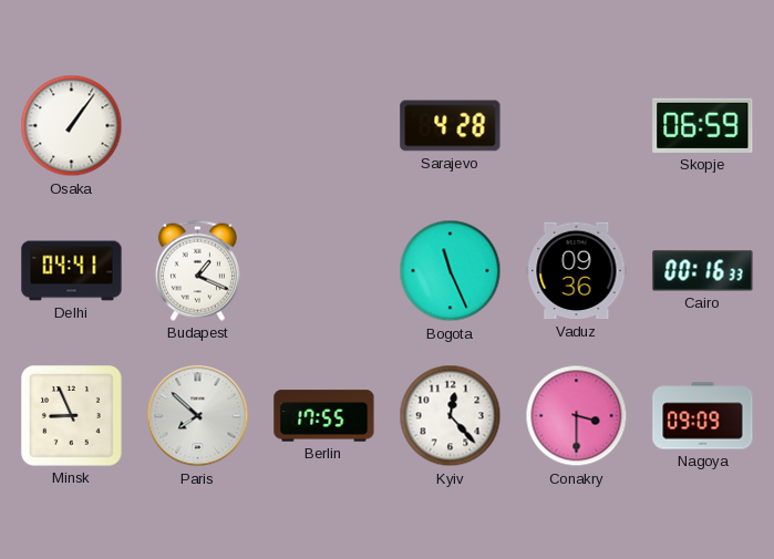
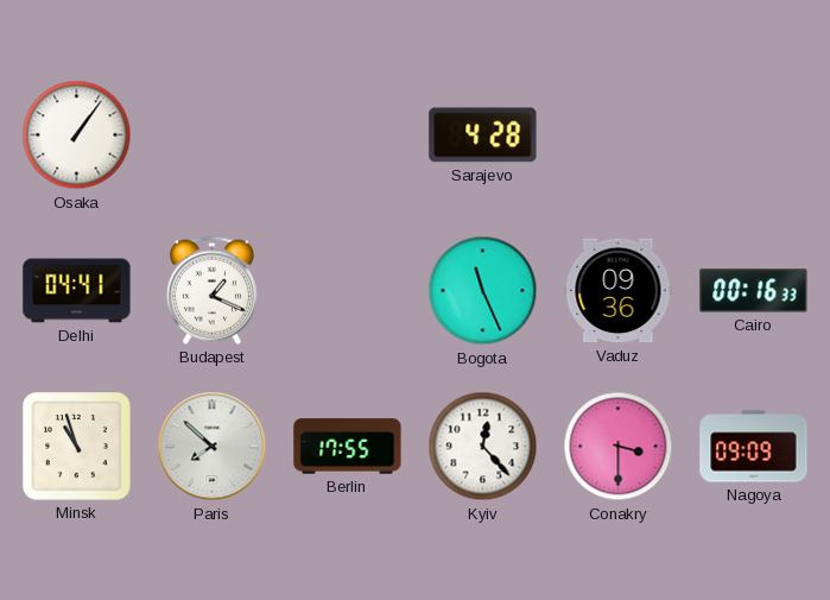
Skopje: 06:59 -> none (703, 125)
Minsk: 8:56 -> 10:57 (77, 447)
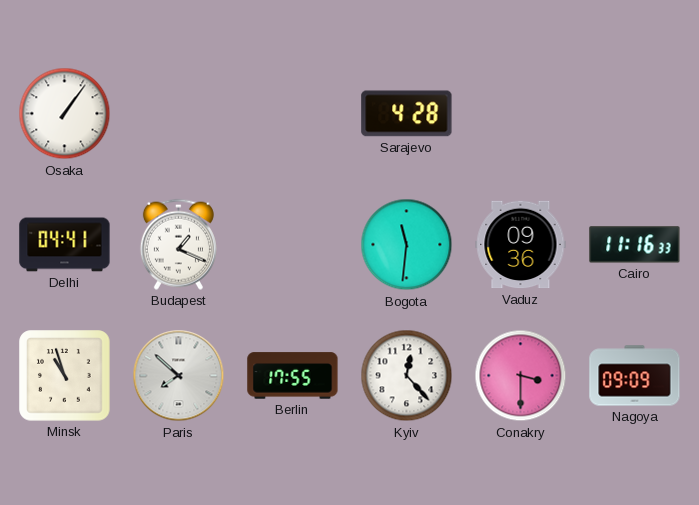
Bogota: 11:26 -> 11:31 (407, 245)
Cairo: 00:16 -> 11:16 (635, 245)
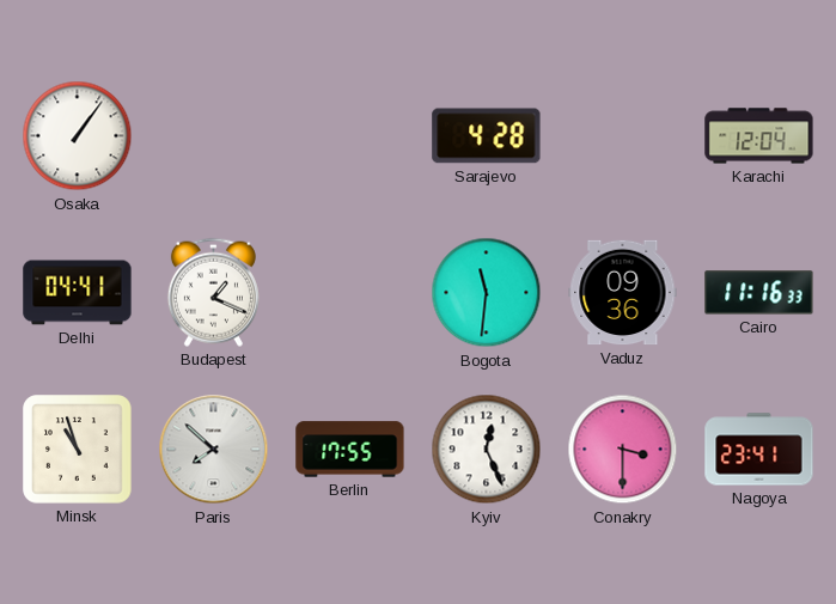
Karachi: none -> 12:04 (759, 136)
Kyiv: 12:23 -> 12:26 (487, 450)
Nagoya: 09:09 -> 23:41 (759, 450)
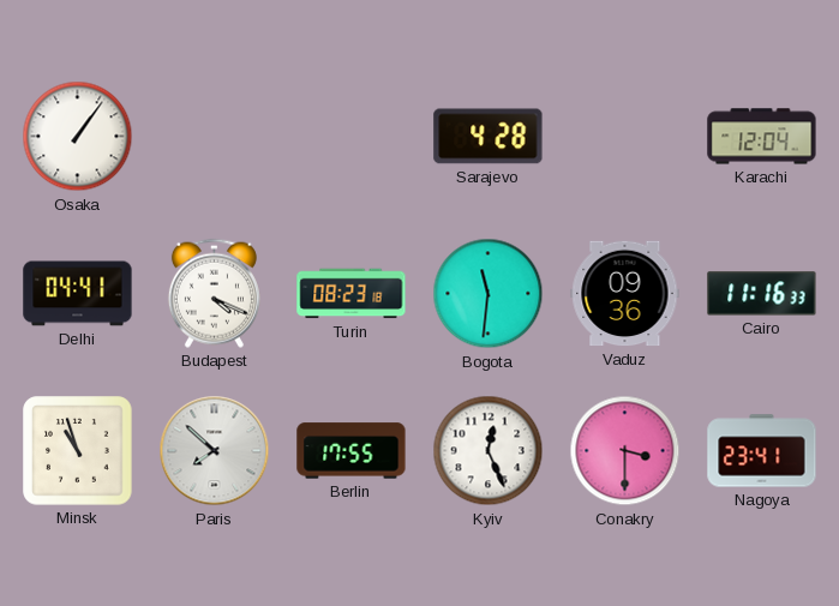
Budapest: 1:19 -> 4:19 (214, 293)
Turin: none -> 08:23 (352, 294)
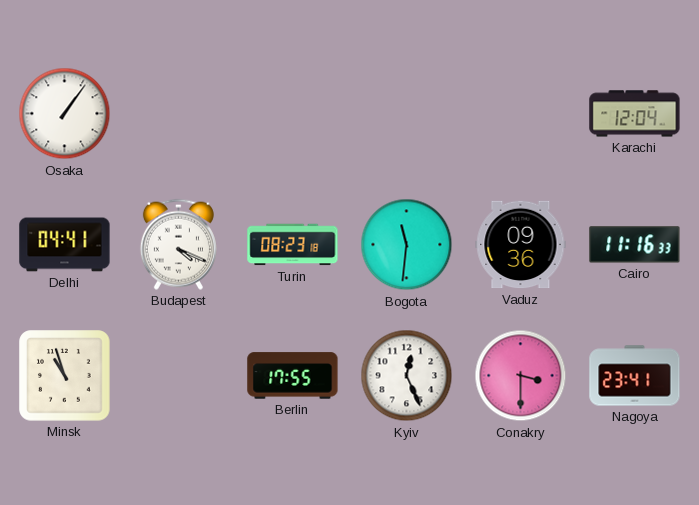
Sarajevo: 4:28 -> none (489, 137)
Paris: 7:52 -> none (215, 451)
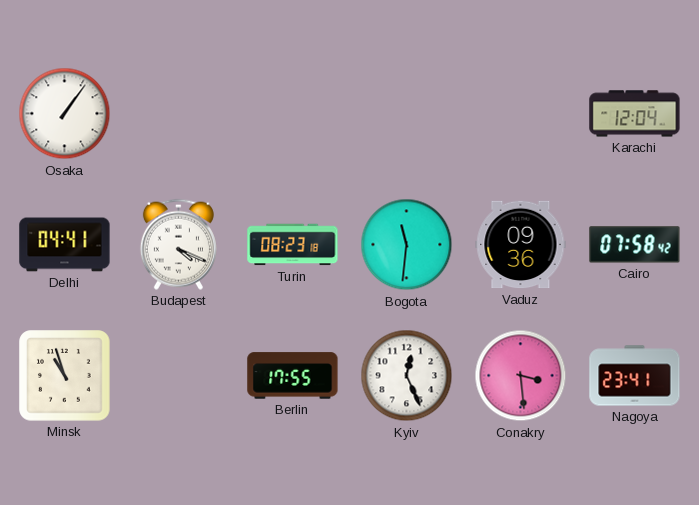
Cairo: 11:16 -> 07:58 (635, 245)
Conakry: 3:30 -> 3:29 (521, 376)
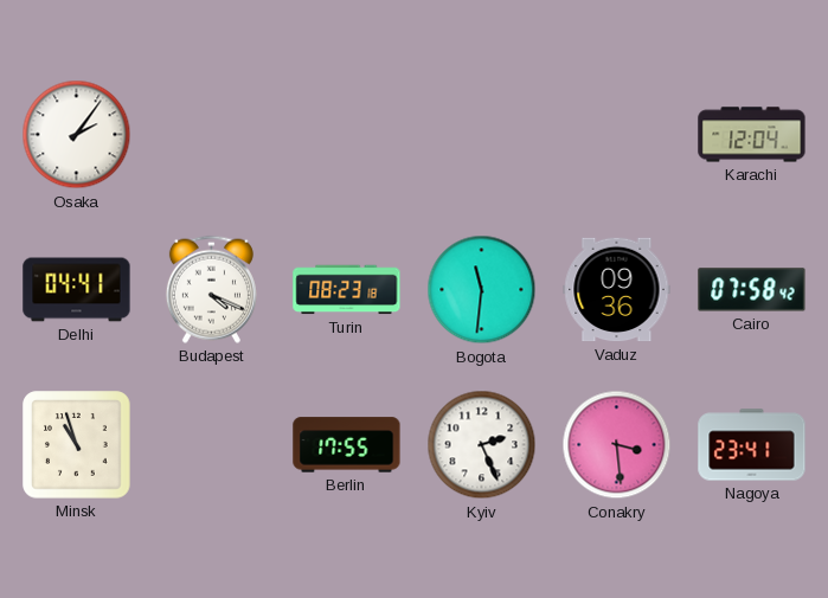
Osaka: 1:06 -> 2:06 (77, 135)
Kyiv: 12:26 -> 2:26 (482, 445)
